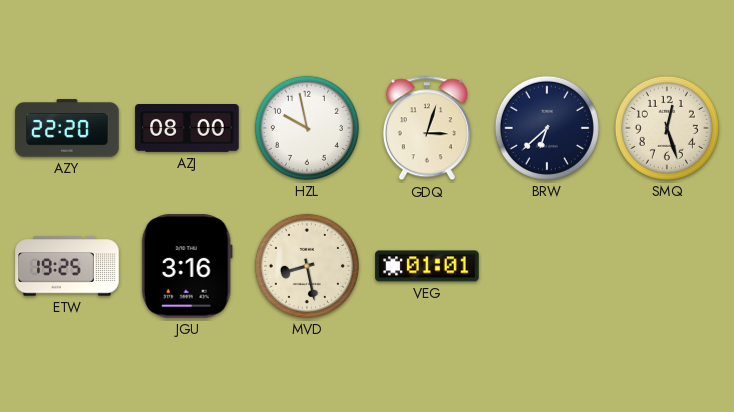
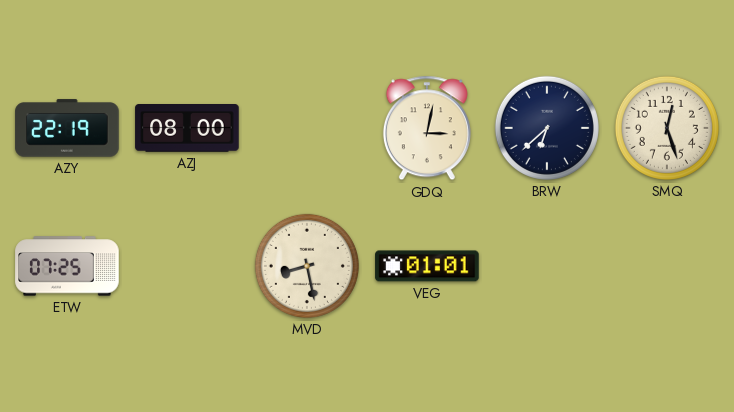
AZY: 22:20 -> 22:19 (67, 128)
HZL: 9:58 -> none (307, 128)
GDQ: 3:03 -> 3:02 (427, 128)
ETW: 19:25 -> 07:25 (67, 266)
JGU: 3:16 -> none (187, 266)
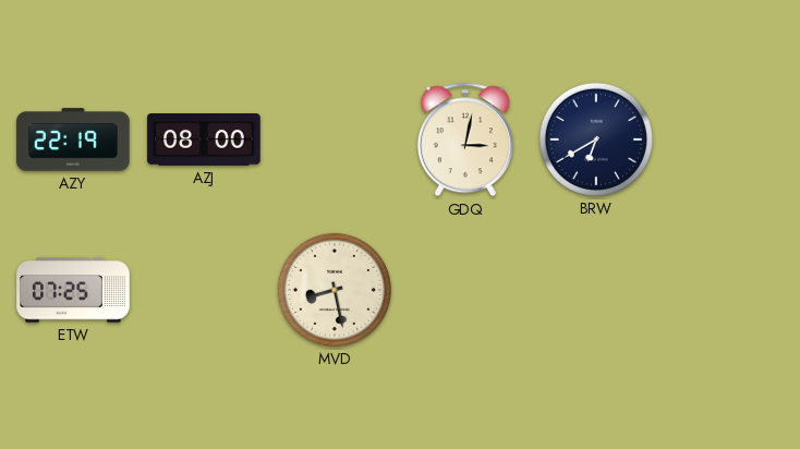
BRW: 6:38 -> 6:40 (596, 139)
SMQ: 12:27 -> none (667, 128)
VEG: 01:01 -> none (427, 266)
